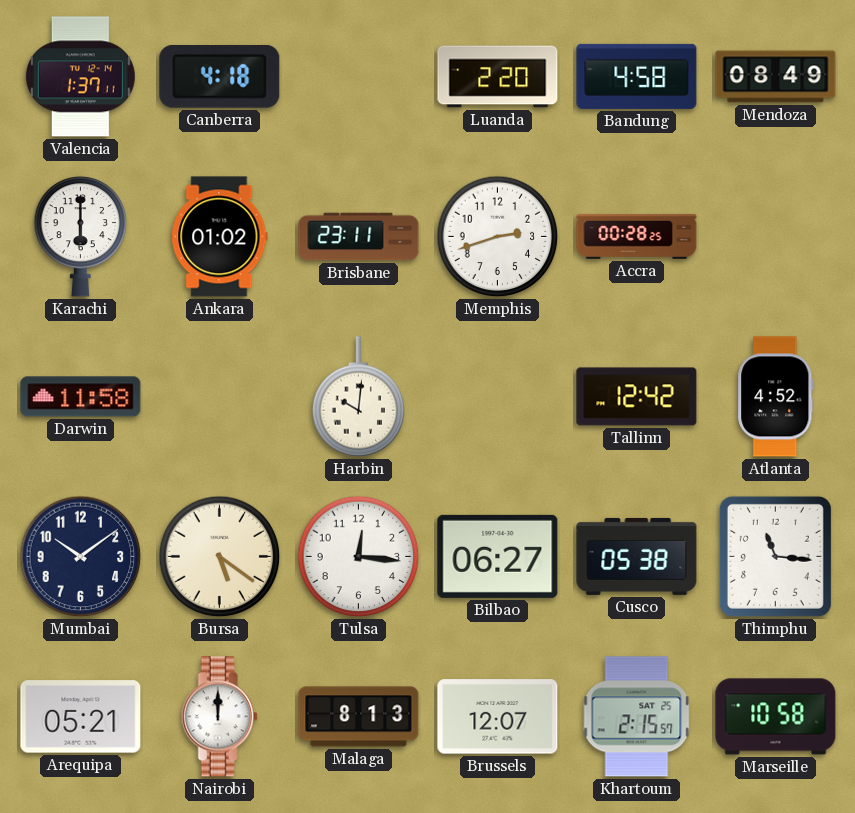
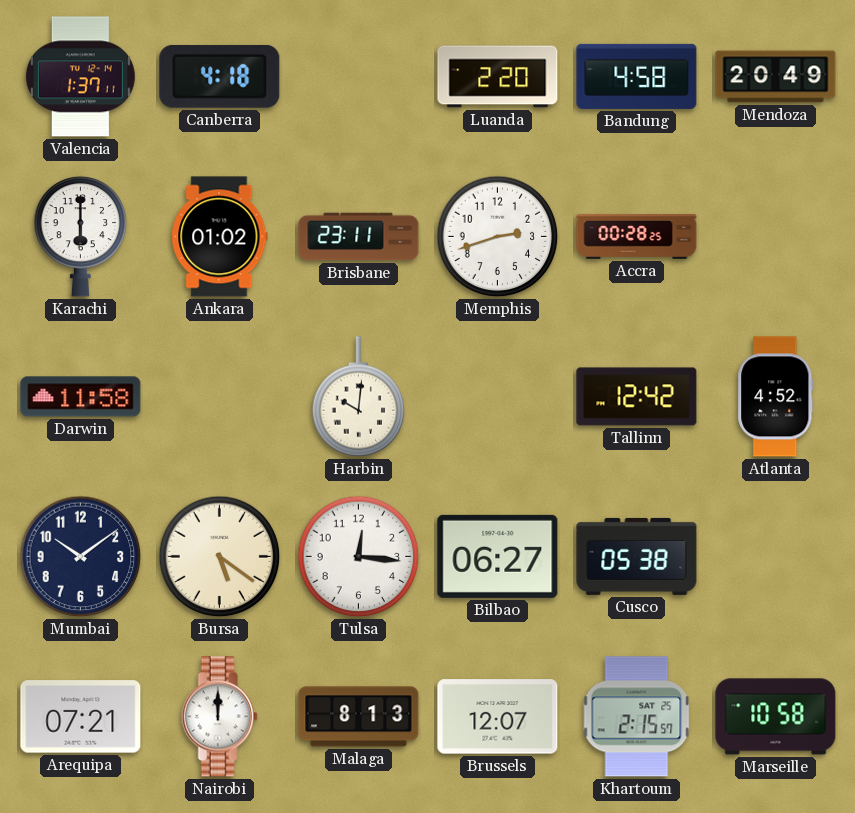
Mendoza: 08:49 -> 20:49 (776, 77)
Thimphu: 11:16 -> none (775, 556)
Arequipa: 05:21 -> 07:21 (81, 717)
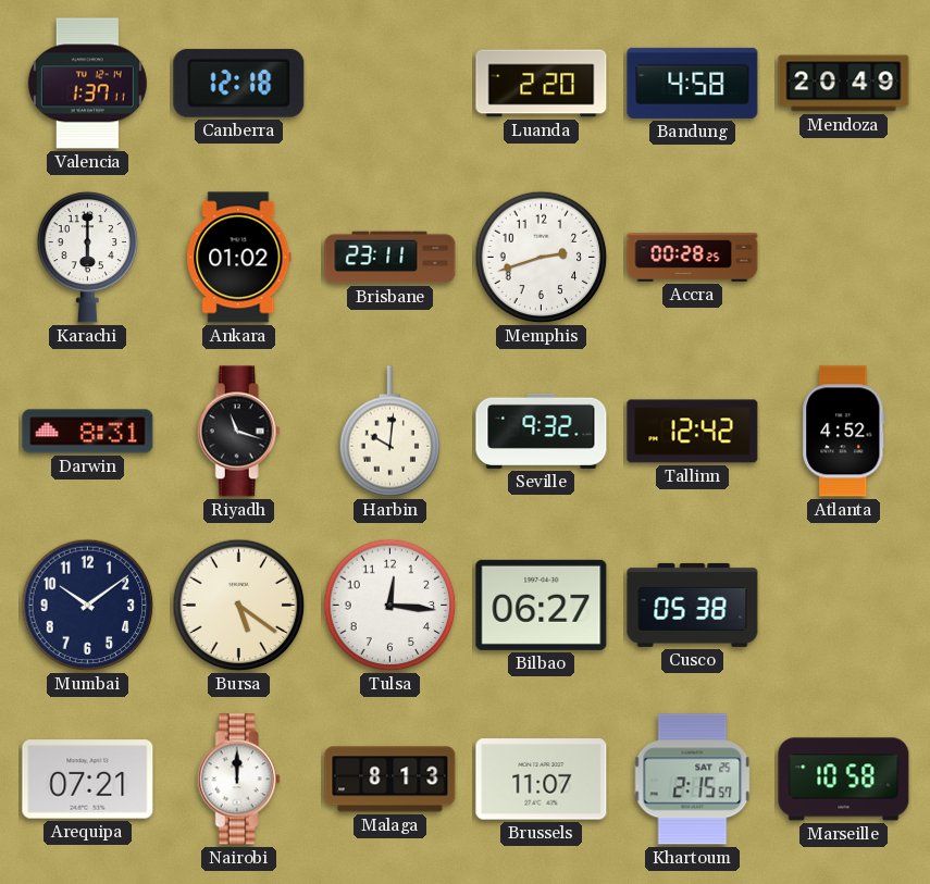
Canberra: 4:18 -> 12:18 (239, 83)
Darwin: 11:58 -> 8:31 (88, 432)
Riyadh: none -> 11:18 (238, 432)
Seville: none -> 9:32 (542, 431)
Brussels: 12:07 -> 11:07 (542, 780)
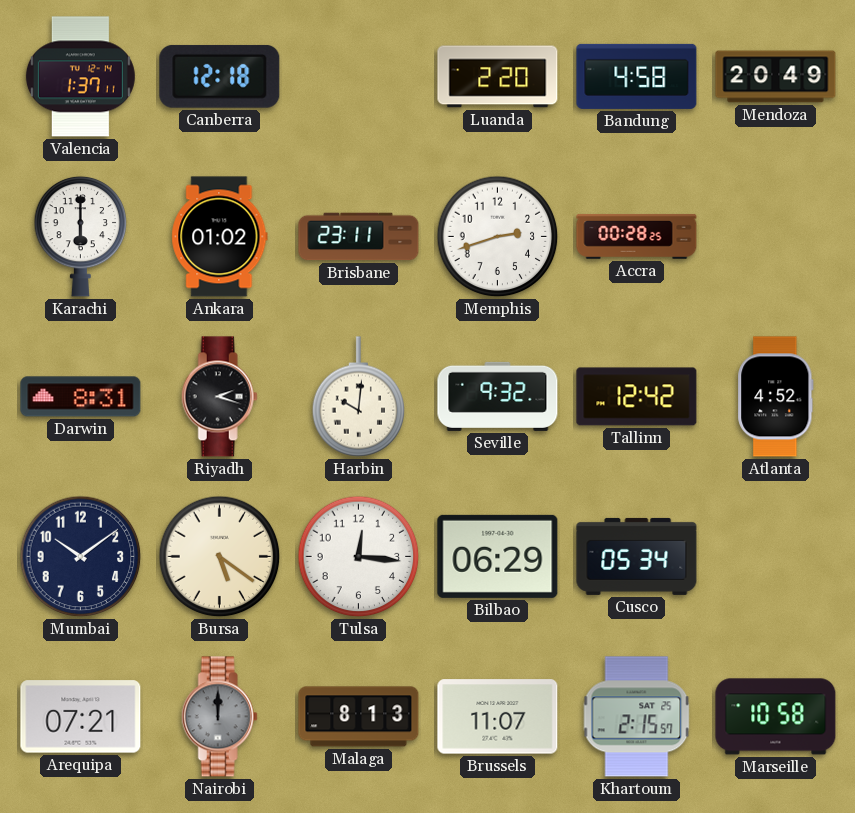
Riyadh: 11:18 -> 2:18 (219, 397)
Bilbao: 06:27 -> 06:29 (498, 556)
Cusco: 05:38 -> 05:34 (637, 556)
Nairobi dial: white -> grey (219, 717)
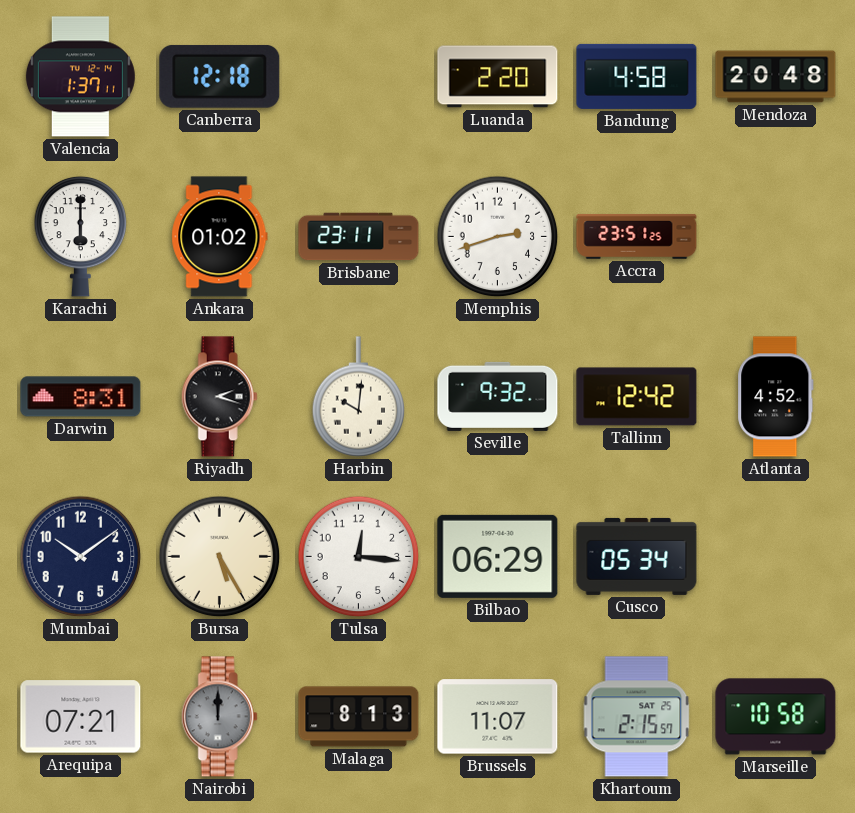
Mendoza: 20:49 -> 20:48 (776, 77)
Accra: 00:28 -> 23:51 (637, 236)
Bursa: 5:21 -> 5:25 (220, 557)
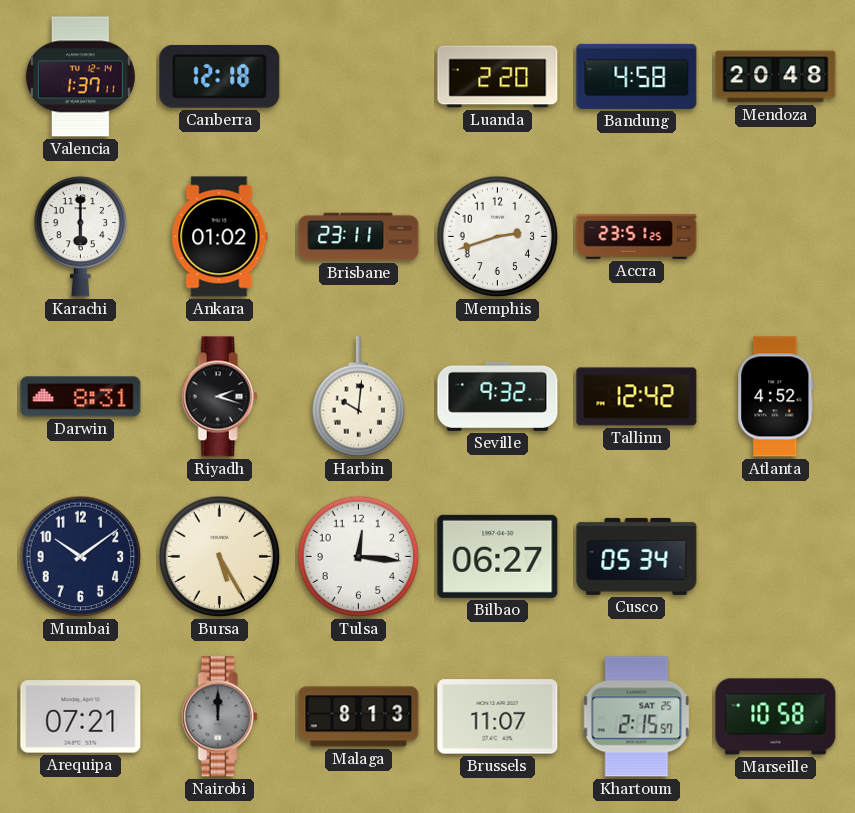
Bilbao: 06:29 -> 06:27 (498, 556)
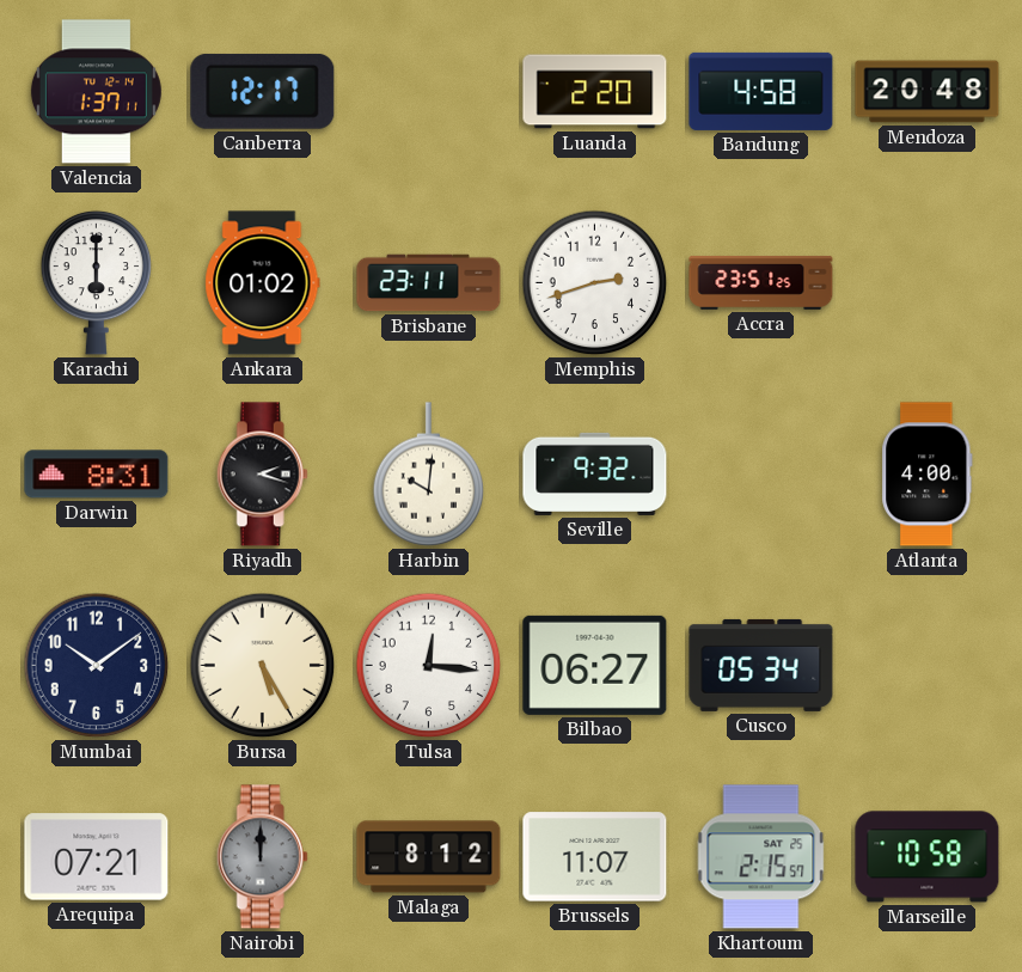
Canberra: 12:18 -> 12:17 (263, 91)
Tallinn: 12:42 -> none (637, 397)
Atlanta: 4:52 -> 4:00 (928, 475)
Malaga: 8:13 -> 8:12 (429, 857)
